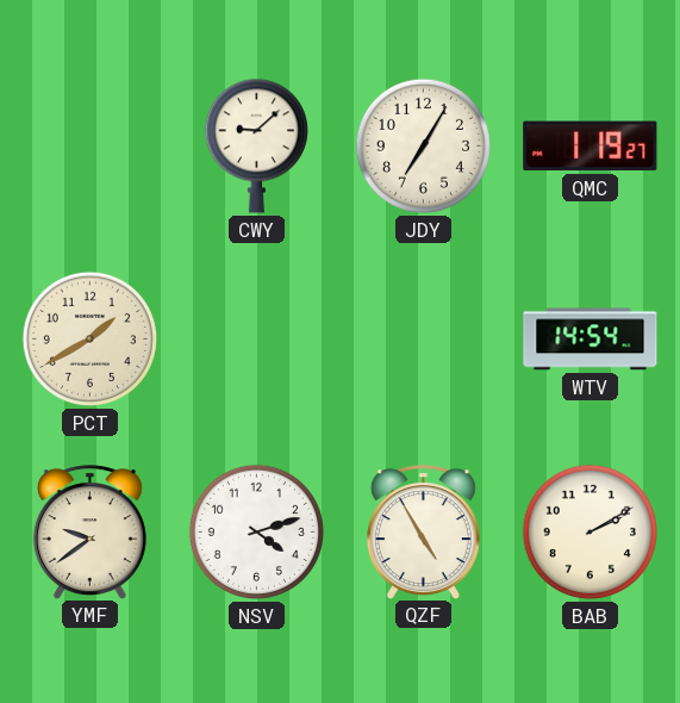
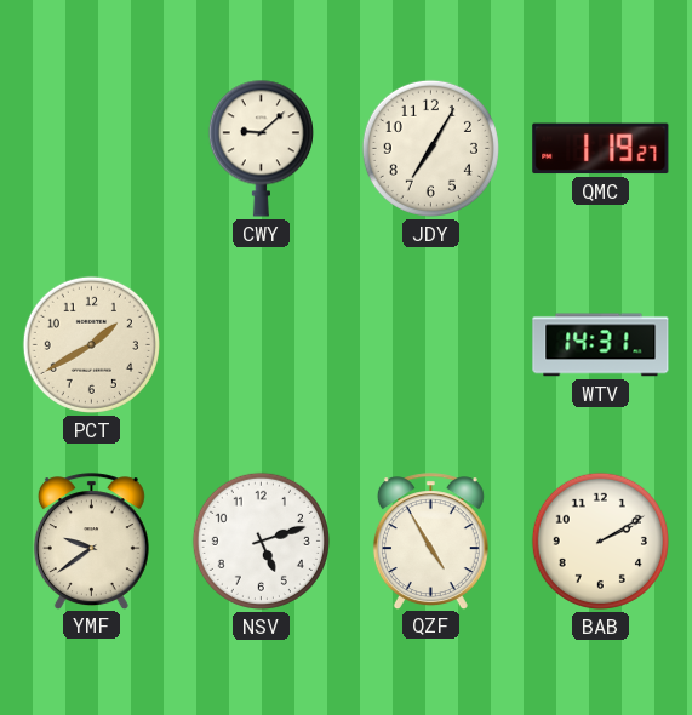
WTV: 14:54 -> 14:31 (601, 345)
NSV: 4:12 -> 5:12 (261, 540)
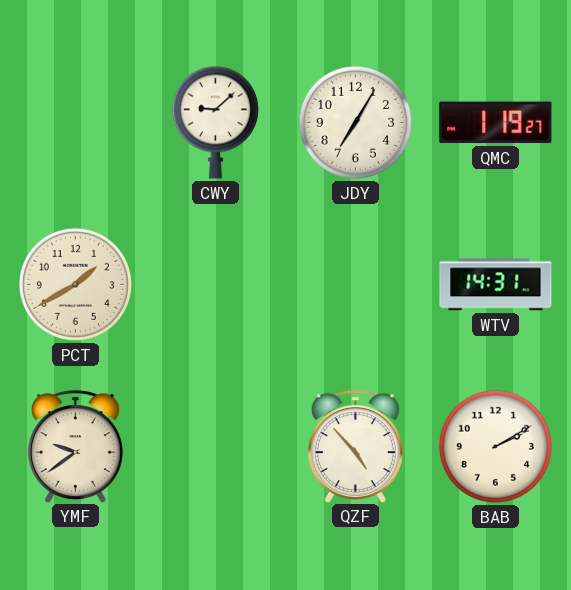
NSV: 5:12 -> none (261, 540)
QZF: 4:55 -> 4:53 (355, 446)
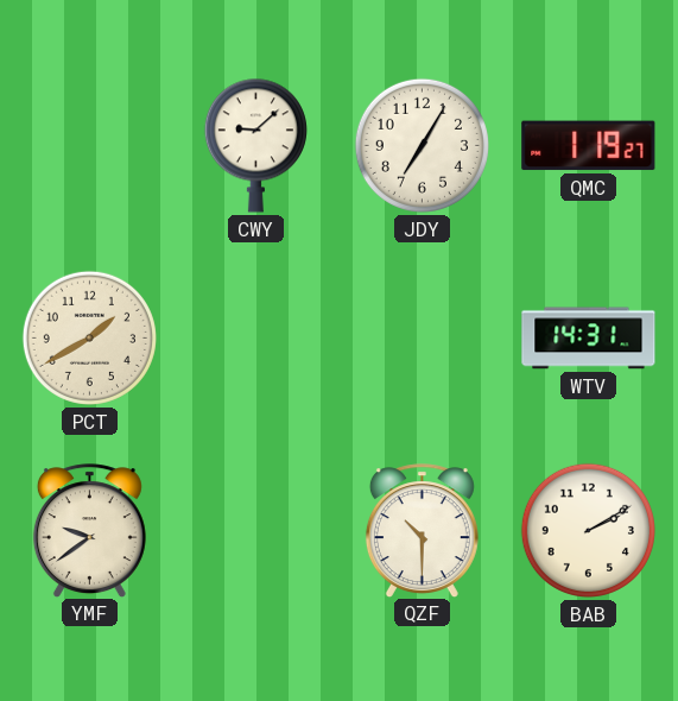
QZF: 4:53 -> 10:30 (422, 530)
